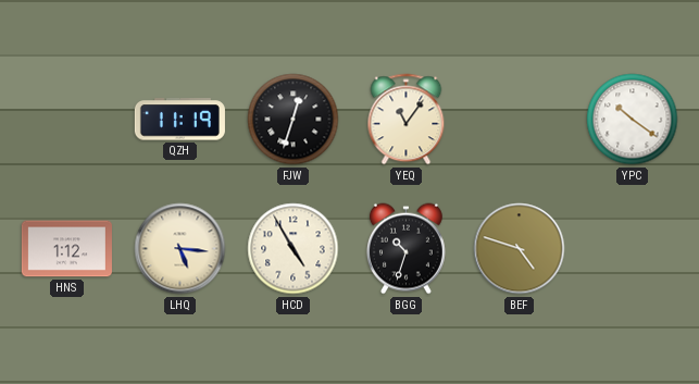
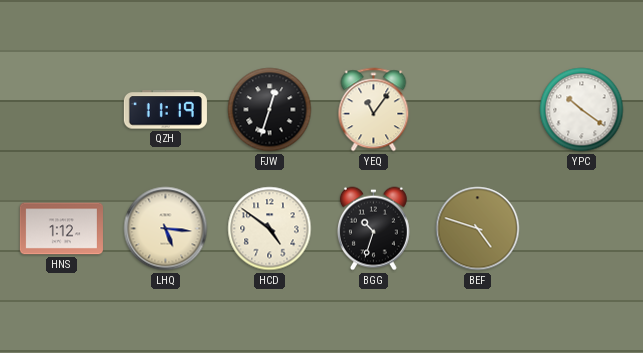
HCD: 4:55 -> 4:51 (270, 229)
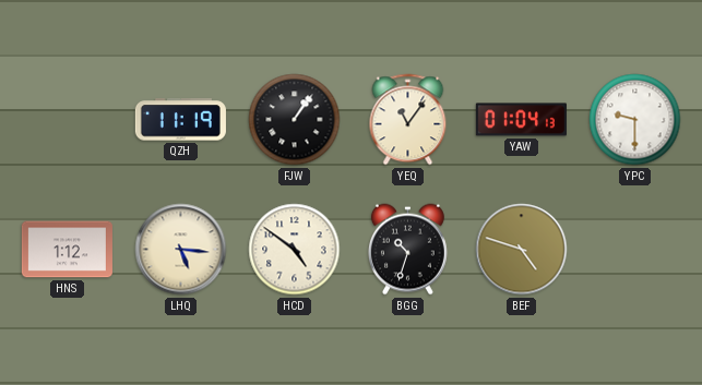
FJW: 12:33 -> 1:06 (295, 120)
YAW: none -> 01:04 (521, 120)
YPC: 10:21 -> 9:30 (635, 120)
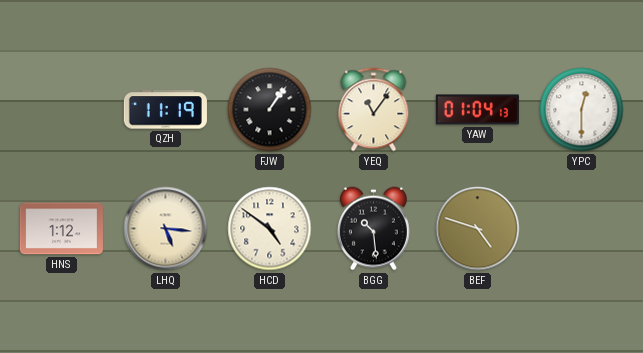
YPC: 9:30 -> 12:30 (582, 110)
BGG: 10:33 -> 10:29 (373, 229)
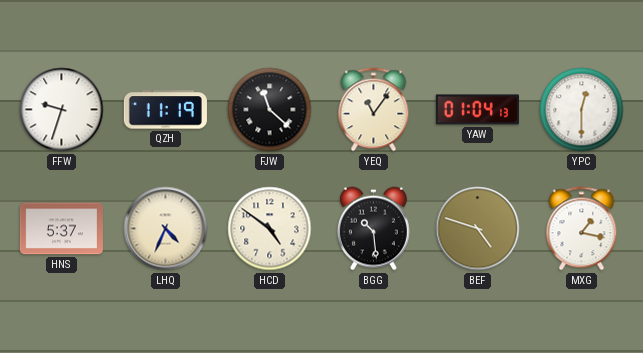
FFW: none -> 9:33 (62, 110)
FJW: 1:06 -> 11:22 (270, 110)
HNS: 1:12 -> 5:37 (61, 229)
LHQ: 5:16 -> 4:34 (166, 229)
MXG: none -> 1:17 (582, 229)
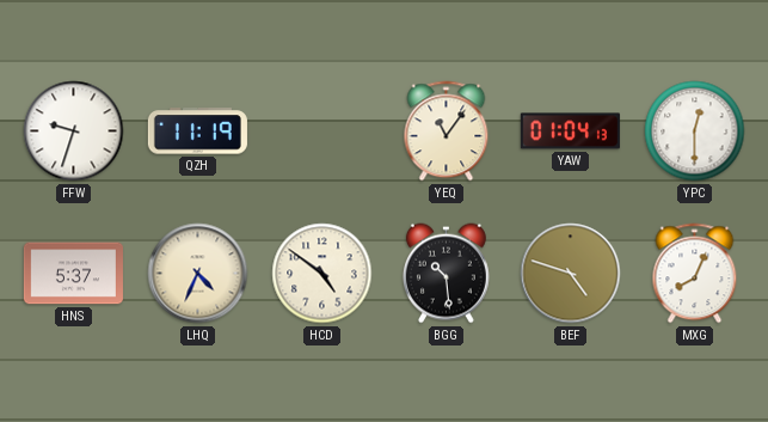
FJW: 11:22 -> none (270, 110)
MXG: 1:17 -> 8:04 (695, 274)
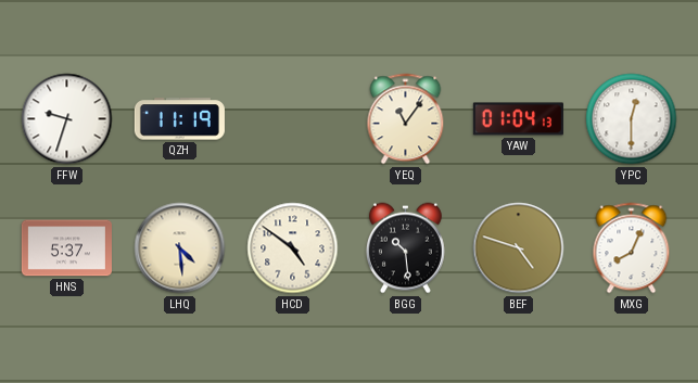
LHQ: 4:34 -> 4:29 (180, 248)
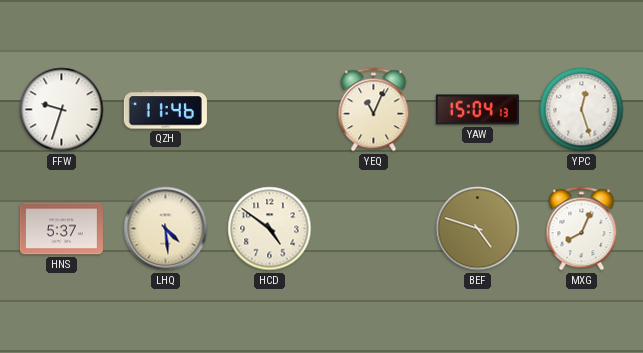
QZH: 11:19 -> 11:46 (165, 110)
YEQ: 11:06 -> 11:04 (374, 110)
YAW: 01:04 -> 15:04 (477, 110)
YPC: 12:30 -> 12:27 (582, 110)
BGG: 10:29 -> none (405, 248)
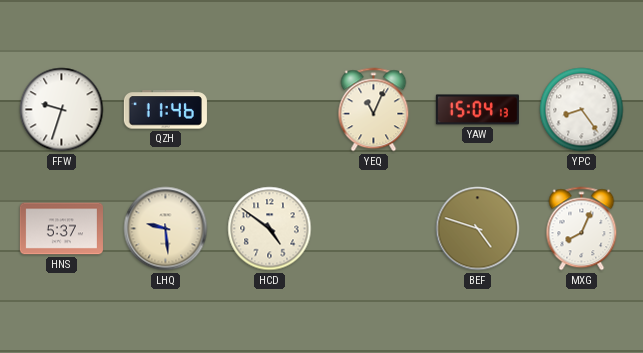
YPC: 12:27 -> 8:24 (582, 110)
LHQ: 4:29 -> 9:29 (166, 229)
